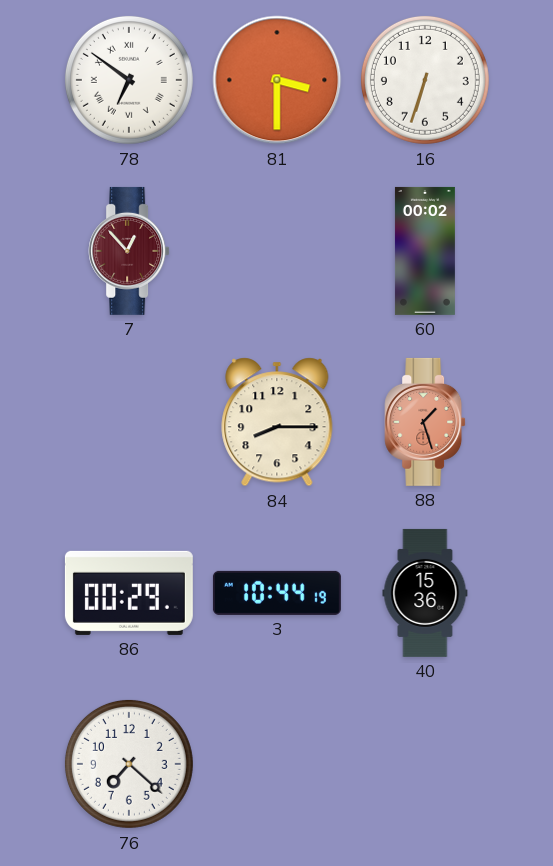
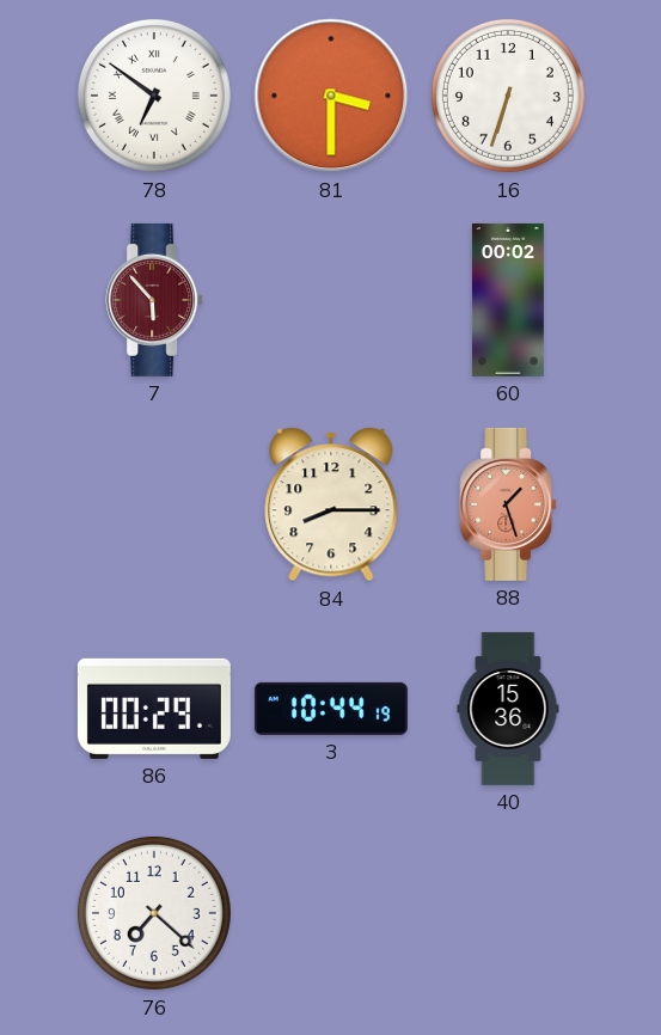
7: 12:53 -> 5:53 (154, 300)
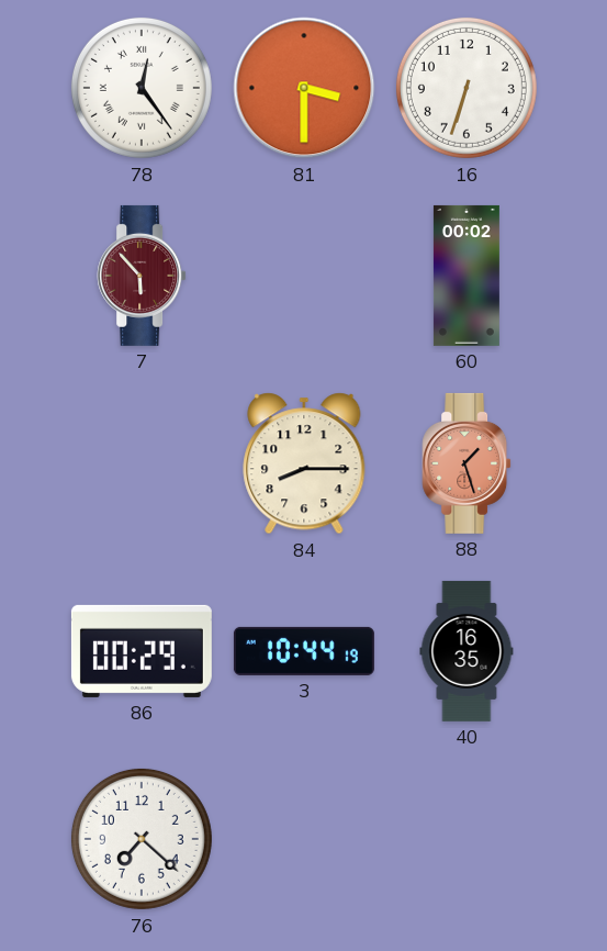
78: 6:51 -> 12:24 (142, 88)
40: 15:36 -> 16:35 (467, 651)
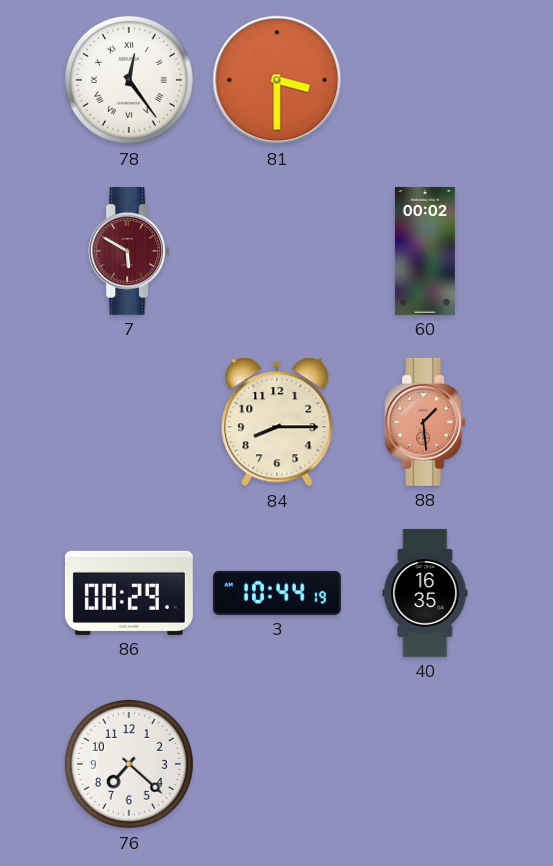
16: 6:33 -> none (467, 88)
7: 5:53 -> 5:50 (129, 251)
88: 1:27 -> 1:29 (425, 422)
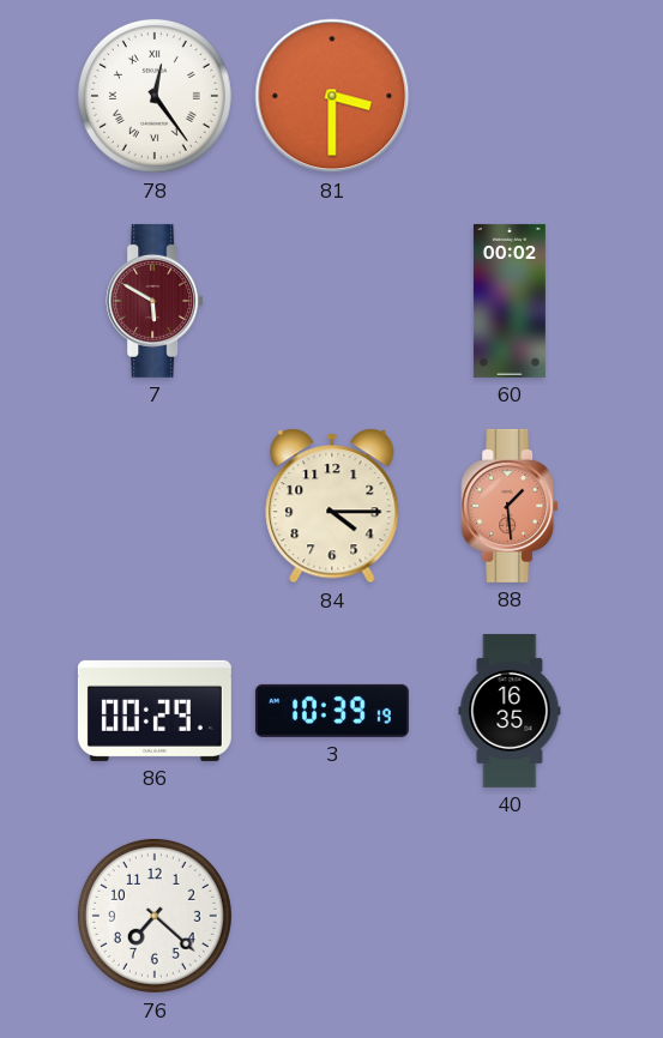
84: 8:15 -> 4:15 (332, 506)
3: 10:44 -> 10:39 (332, 711)
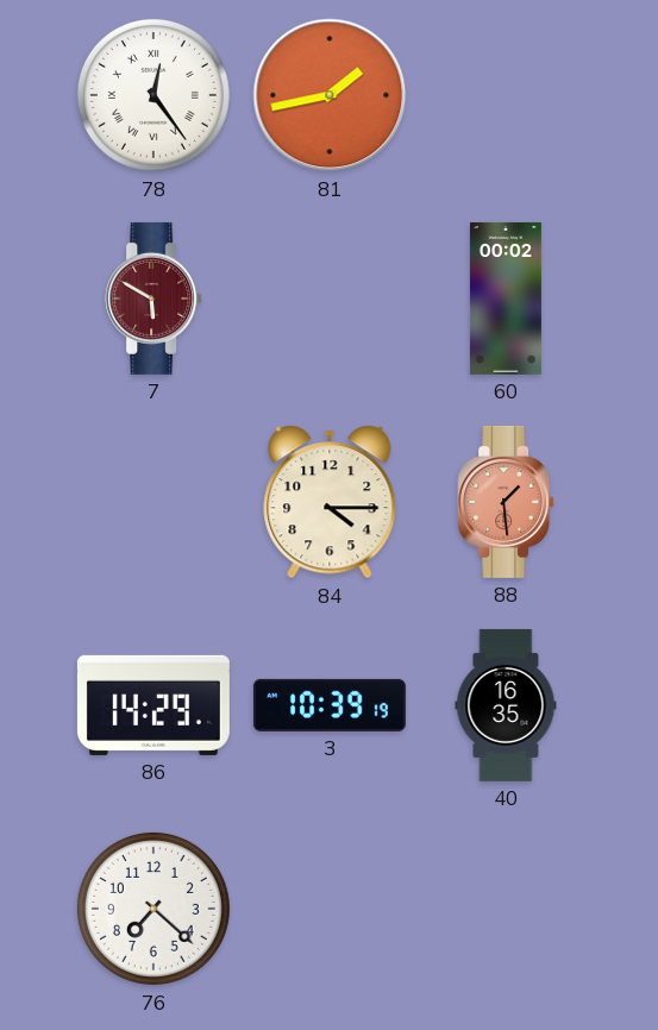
81: 3:30 -> 1:43 (330, 95)
86: 00:29 -> 14:29 (153, 705)
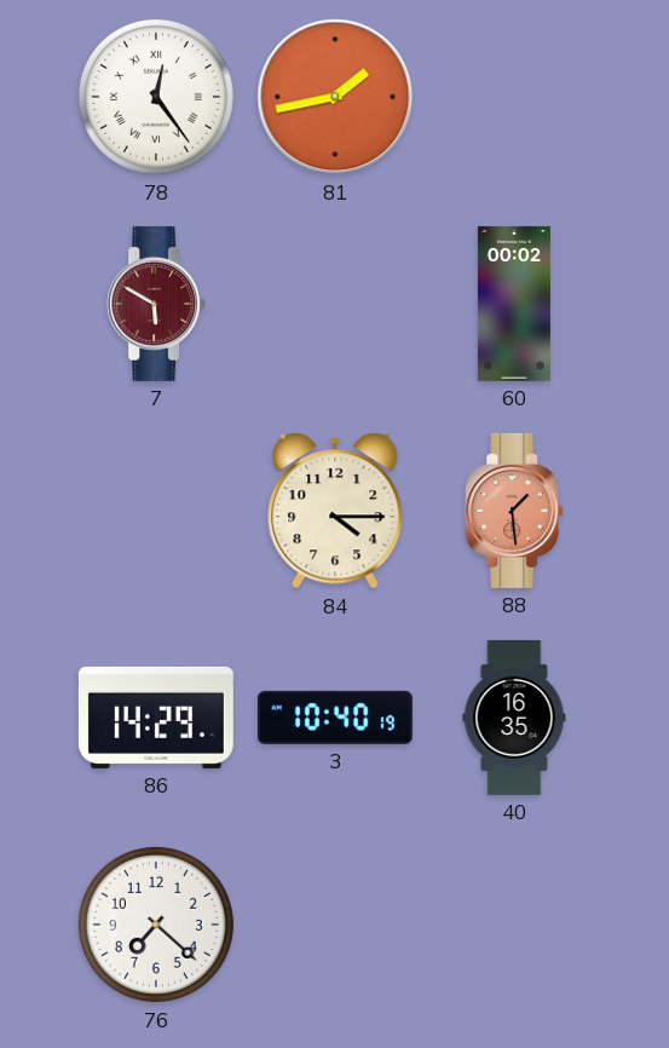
3: 10:39 -> 10:40 (335, 718)
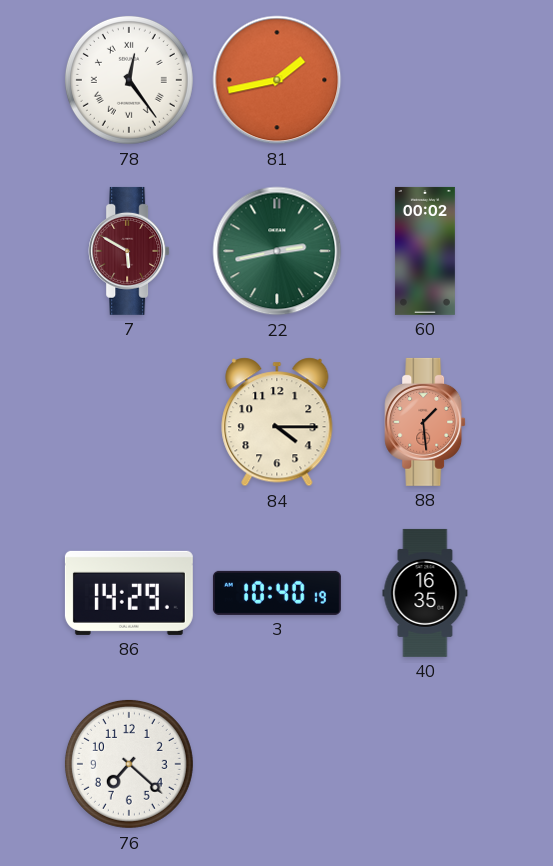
22: none -> 2:43 (277, 251)
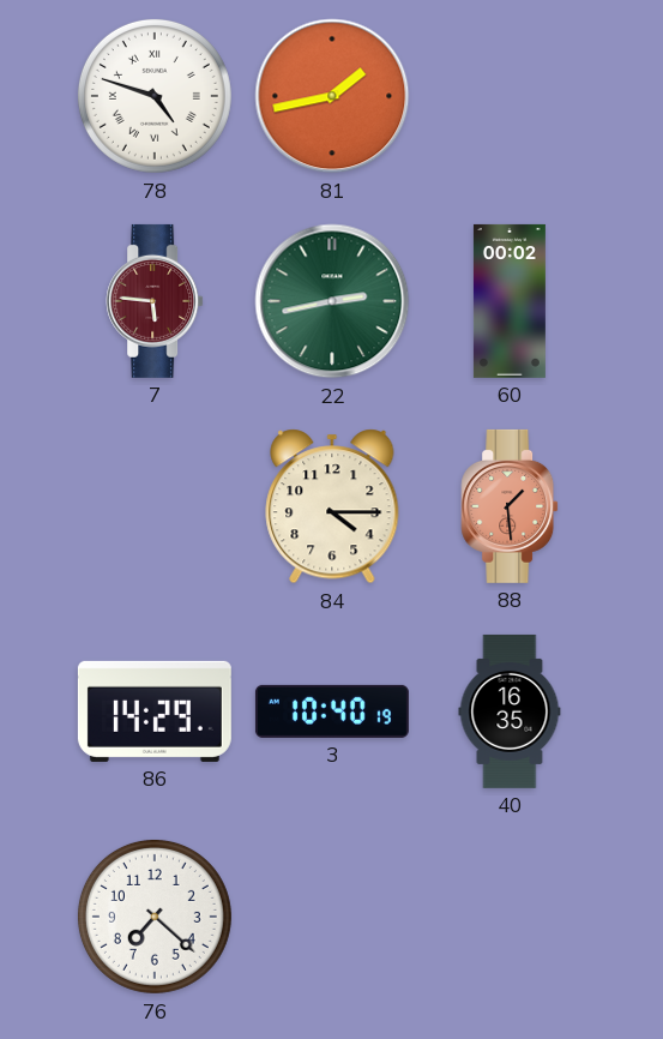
78: 12:24 -> 4:48 (155, 96)
7: 5:50 -> 5:46 (155, 301)
